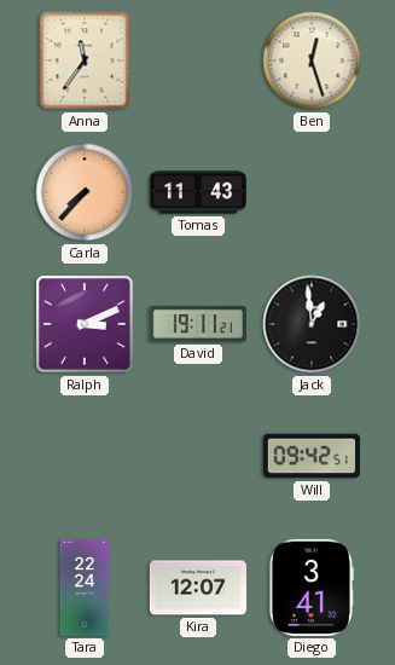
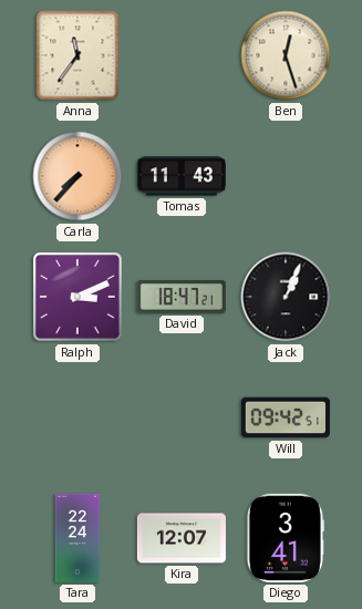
David: 19:11 -> 18:47 (182, 298)
Jack: 12:59 -> 1:04 (286, 297)
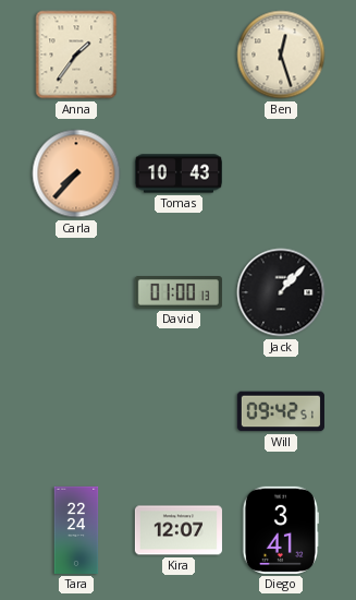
Anna: 11:36 -> 1:36 (76, 55)
Tomas: 11:43 -> 10:43 (179, 173)
Ralph: 3:11 -> none (77, 297)
David: 18:47 -> 01:00 (179, 293)
Jack: 1:04 -> 1:07 (281, 292)
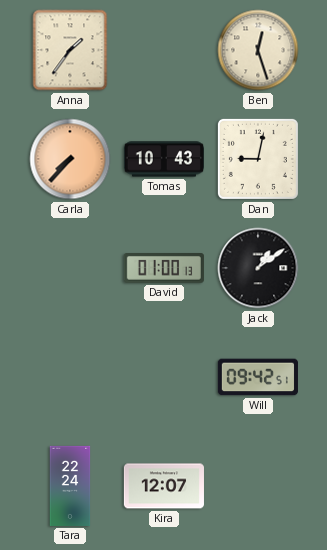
Dan: none -> 9:02 (258, 159)
Jack: 1:07 -> 1:09 (258, 268)
Diego: 3:41 -> none (280, 530)
